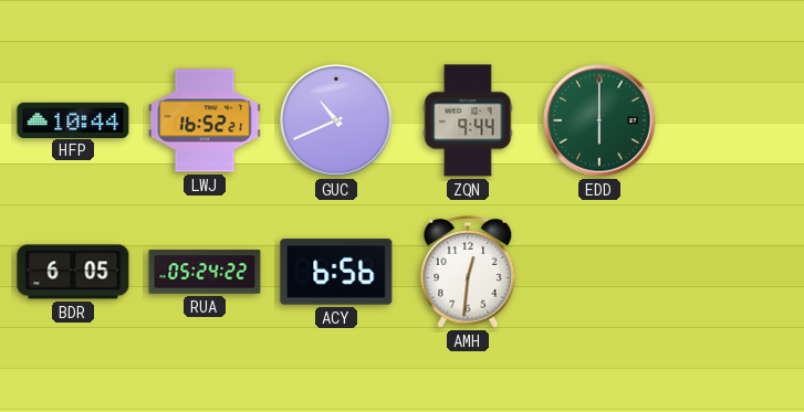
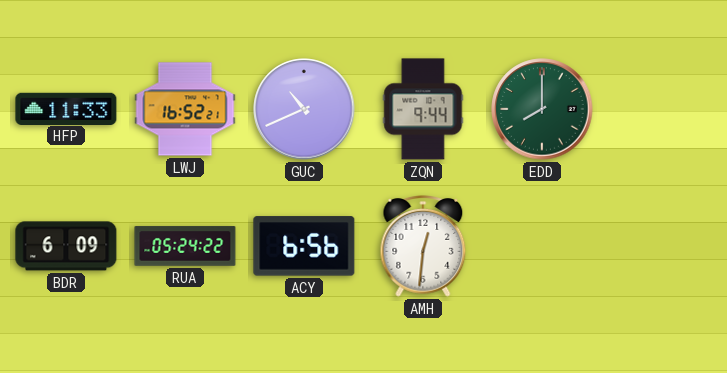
HFP: 10:44 -> 11:33 (66, 108)
EDD: 6:00 -> 8:00 (542, 109)
BDR: 6:05 -> 6:09 (66, 246)
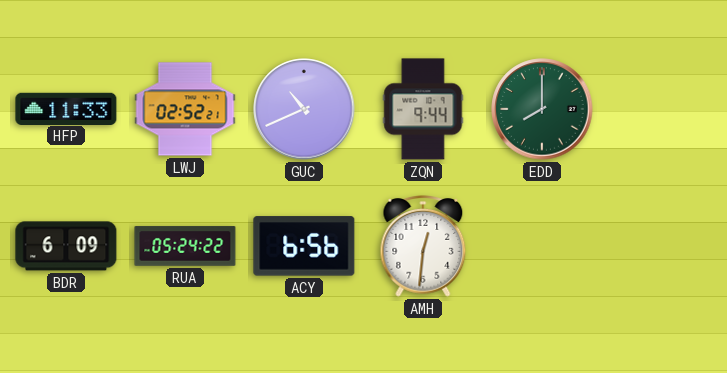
LWJ: 16:52 -> 02:52 (185, 109)
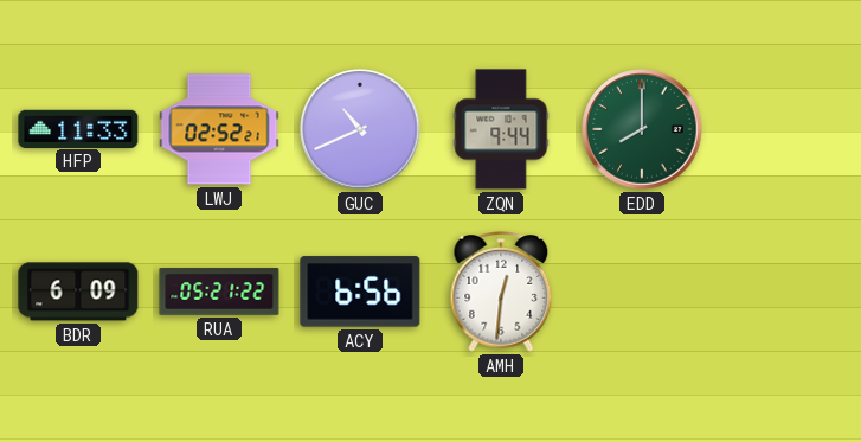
RUA: 05:24 -> 05:21 (219, 292)
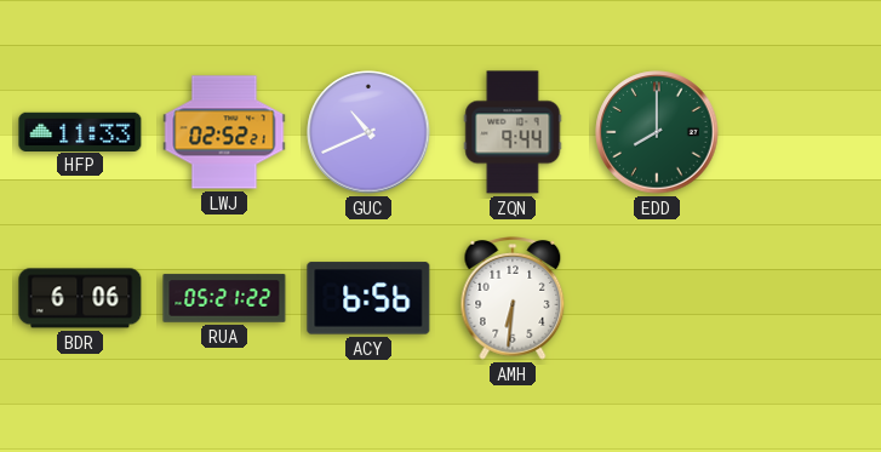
BDR: 6:09 -> 6:06 (80, 298)
AMH: 12:31 -> 6:31 (513, 299)
